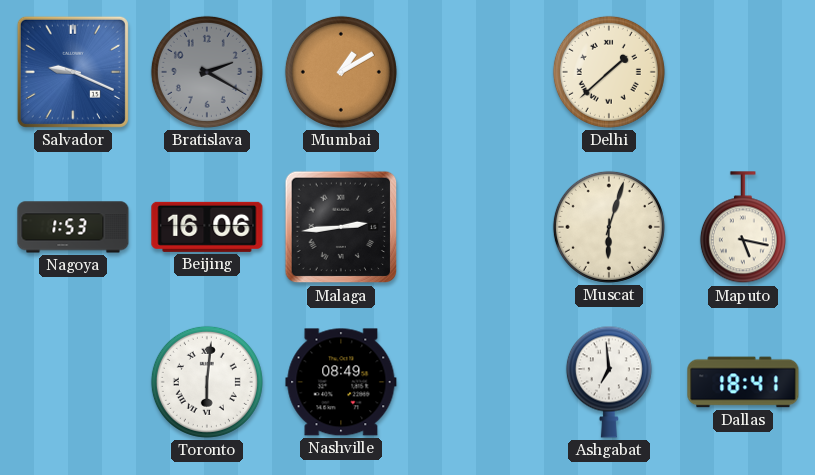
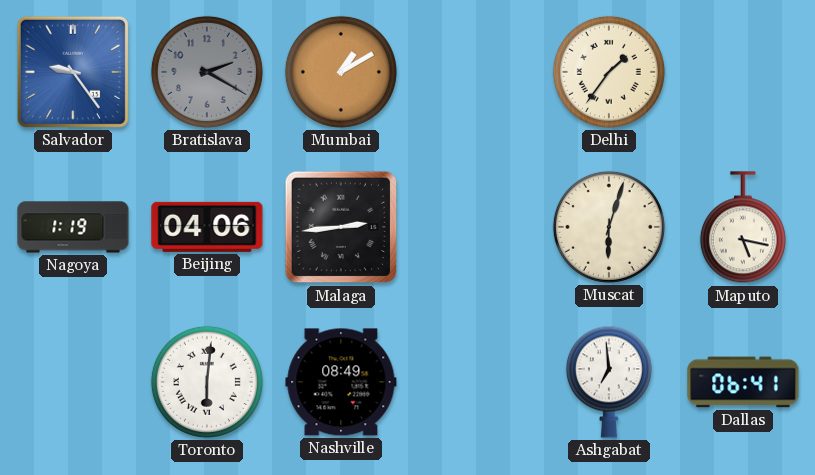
Salvador: 9:19 -> 9:24 (73, 72)
Delhi: 1:38 -> 1:36 (609, 72)
Nagoya: 1:53 -> 1:19 (73, 227)
Beijing: 16:06 -> 04:06 (207, 227)
Dallas: 18:41 -> 06:41 (743, 382)
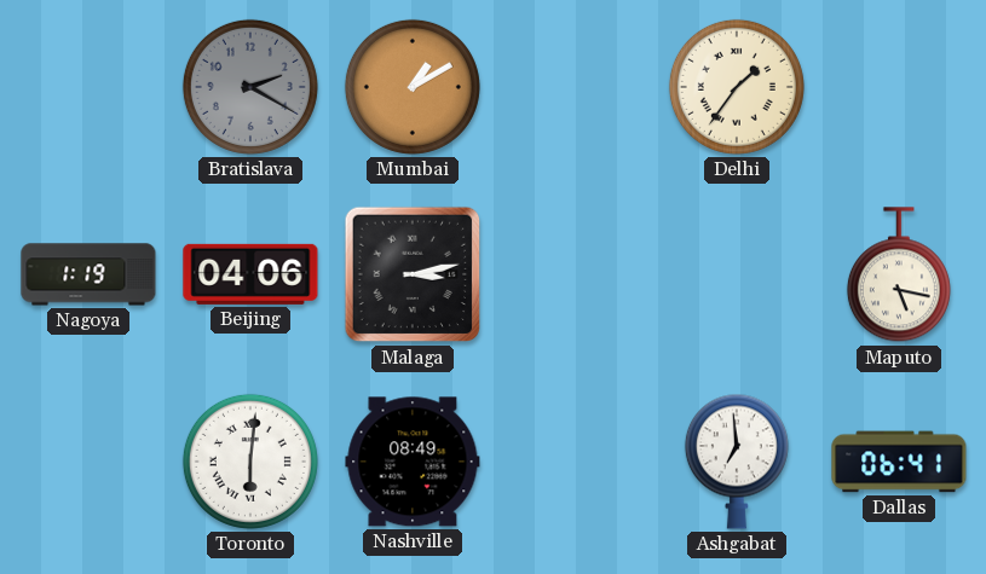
Salvador: 9:24 -> none (73, 72)
Malaga: 2:44 -> 3:13 (413, 274)
Muscat: 6:03 -> none (609, 227)
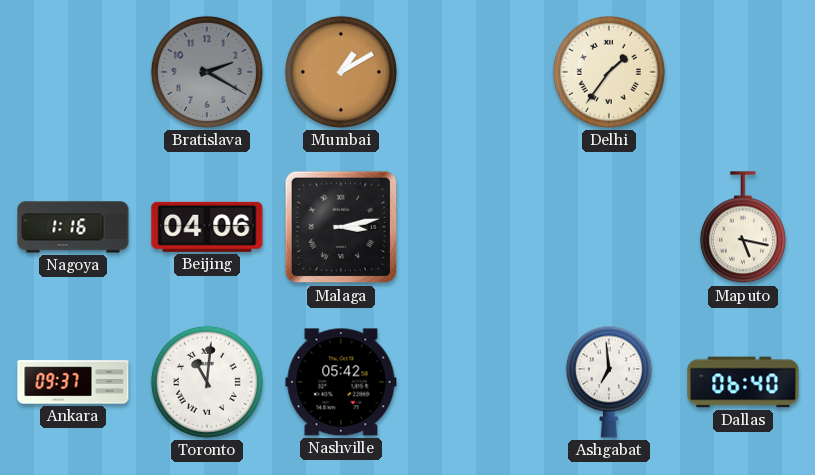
Nagoya: 1:19 -> 1:16 (73, 227)
Ankara: none -> 09:37 (73, 382)
Toronto: 6:01 -> 11:01 (207, 382)
Nashville: 08:49 -> 05:42 (341, 382)
Dallas: 06:41 -> 06:40 (743, 382)
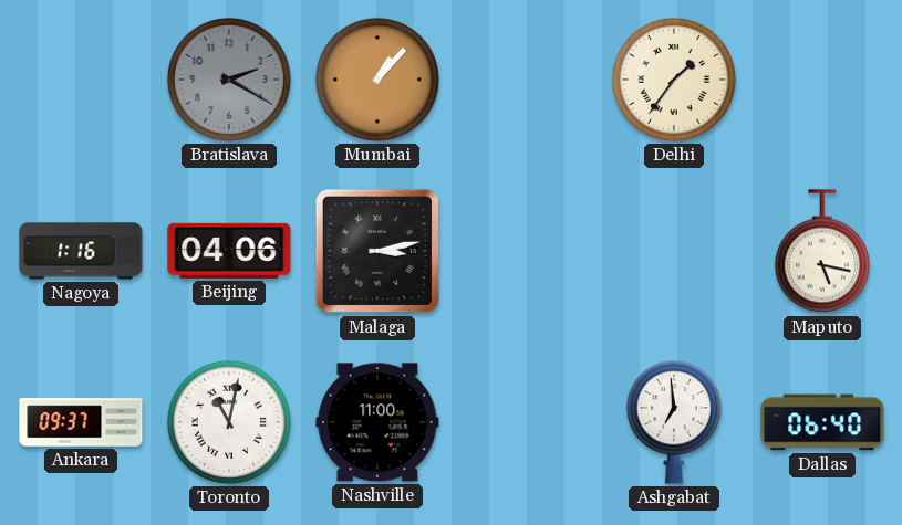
Mumbai: 1:10 -> 1:07 (377, 80)
Toronto: 11:01 -> 11:02 (229, 422)
Nashville: 05:42 -> 11:00 (377, 422)
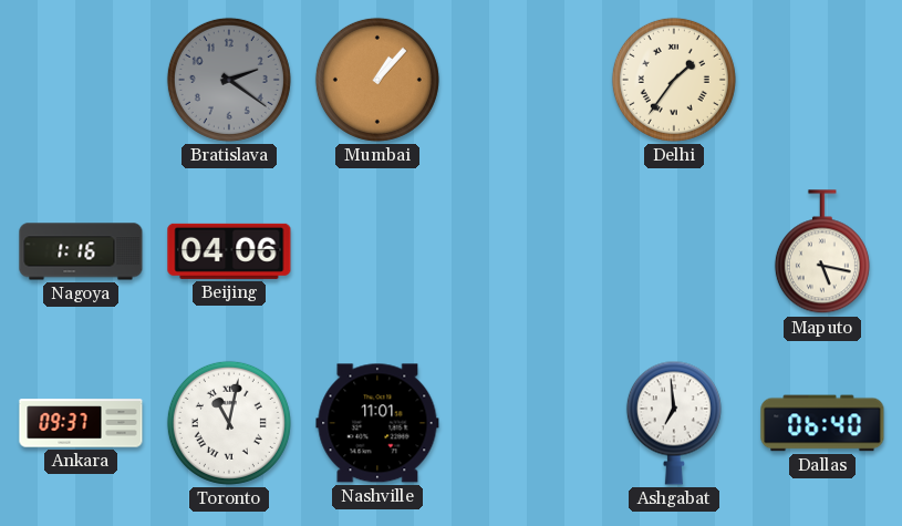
Bratislava: 2:20 -> 2:21 (229, 80)
Malaga: 3:13 -> none (377, 251)
Nashville: 11:00 -> 11:01 (377, 423)
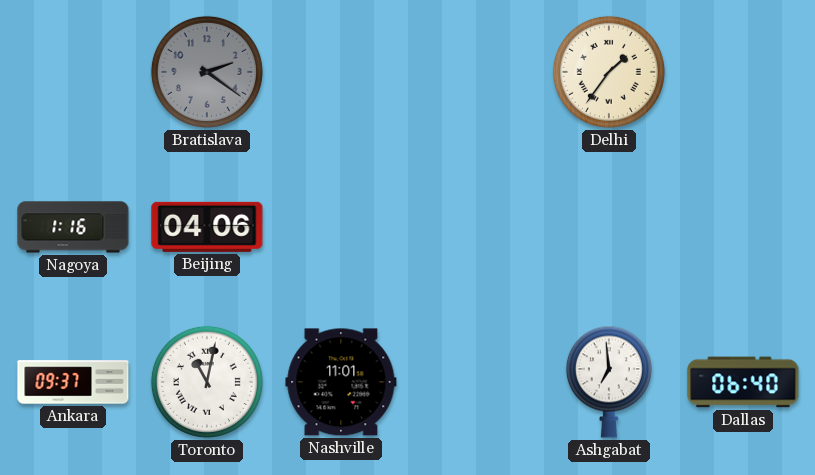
Mumbai: 1:07 -> none (377, 80)
Maputo: 5:17 -> none (822, 252)
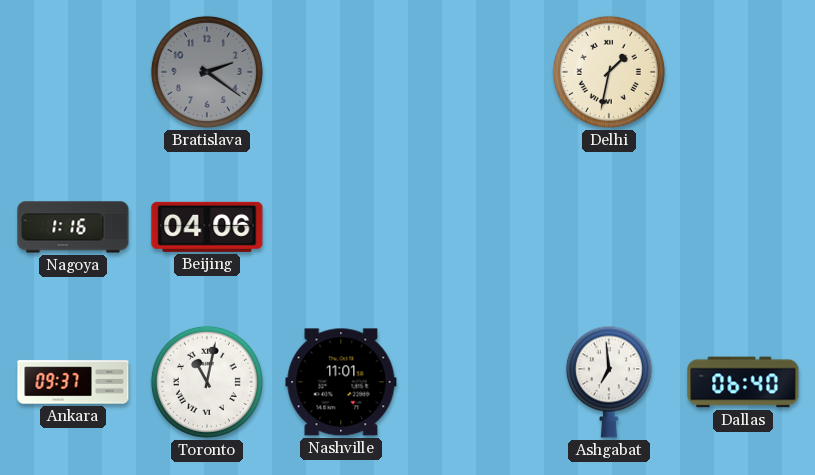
Delhi: 1:36 -> 1:32 (609, 72)
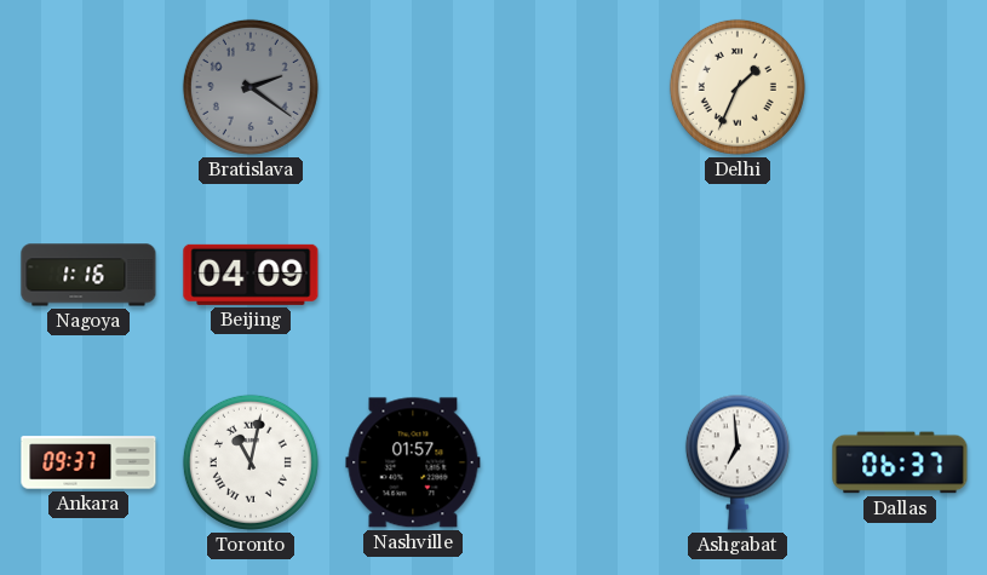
Delhi: 1:32 -> 1:34 (738, 87)
Beijing: 04:06 -> 04:09 (251, 275)
Nashville: 11:01 -> 01:57 (413, 462)
Dallas: 06:40 -> 06:37 (900, 462)
